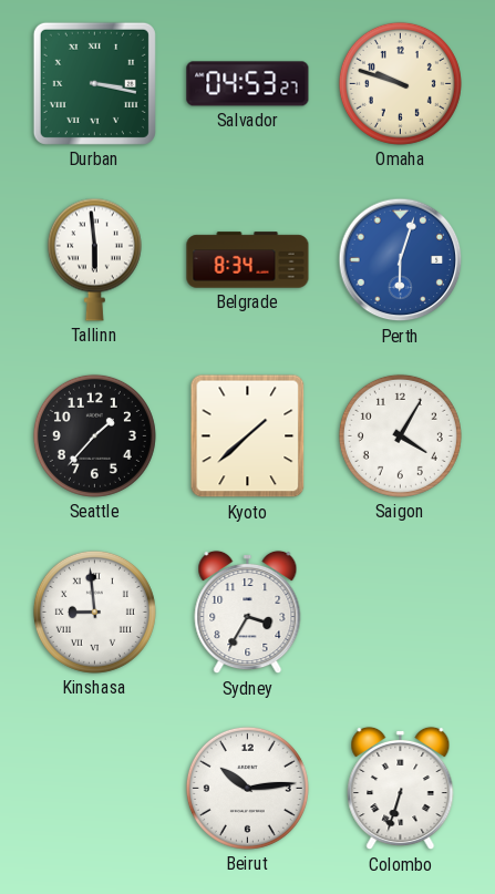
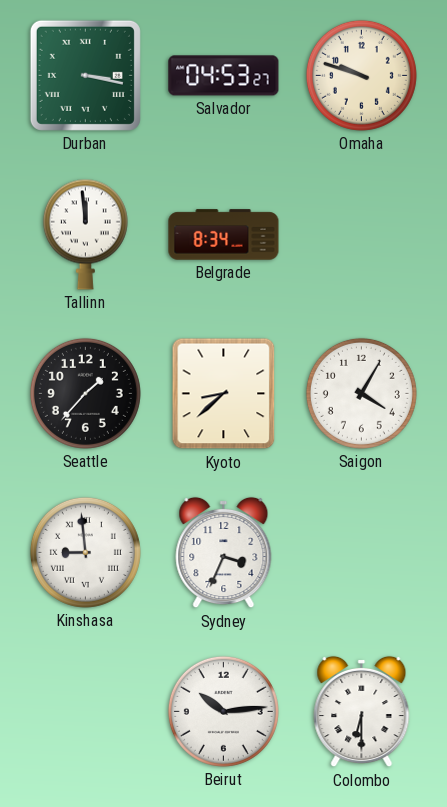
Tallinn: 5:59 -> 11:59 (85, 234)
Perth: 6:03 -> none (401, 260)
Kyoto: 1:38 -> 8:38 (224, 394)
Sydney: 3:35 -> 3:34 (224, 553)
Colombo: 6:33 -> 6:30 (362, 712)
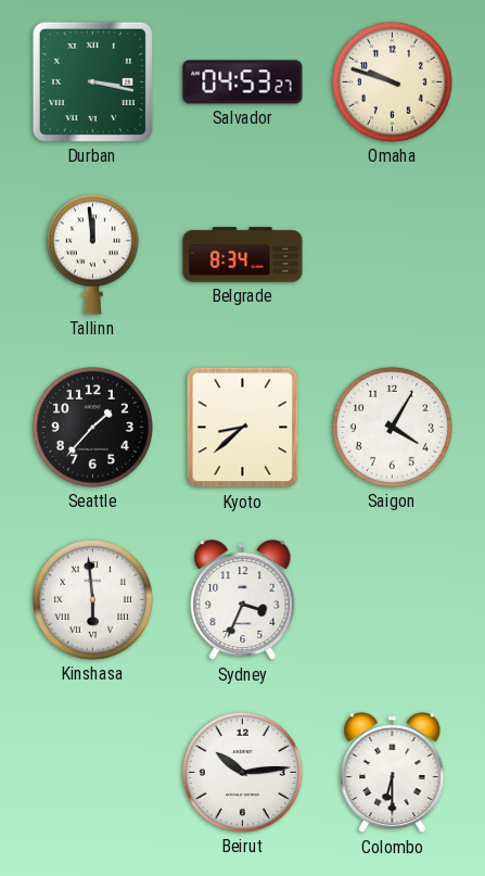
Kinshasa: 8:59 -> 5:59 (92, 599)
